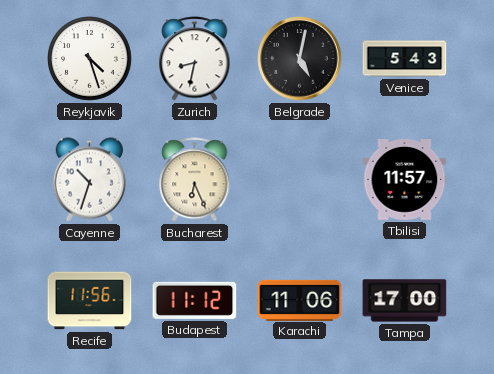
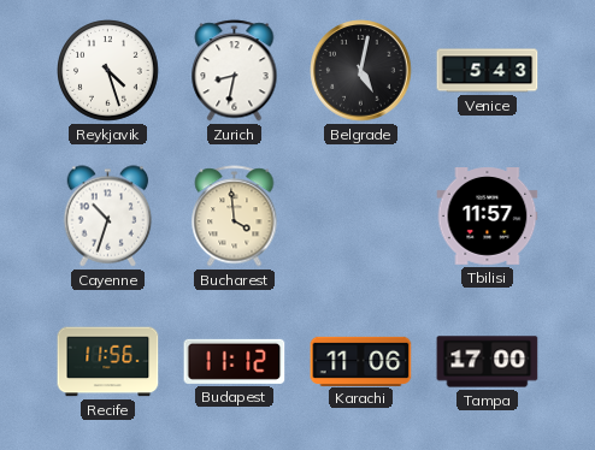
Bucharest: 6:26 -> 3:59 (235, 217)
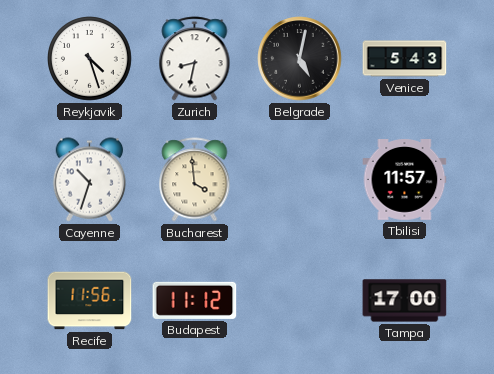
Karachi: 11:06 -> none (361, 361)
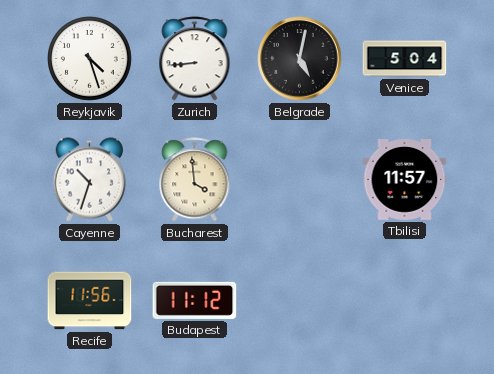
Zurich: 8:32 -> 8:44 (195, 59)
Venice: 5:43 -> 5:04 (405, 59)
Tampa: 17:00 -> none (405, 301)
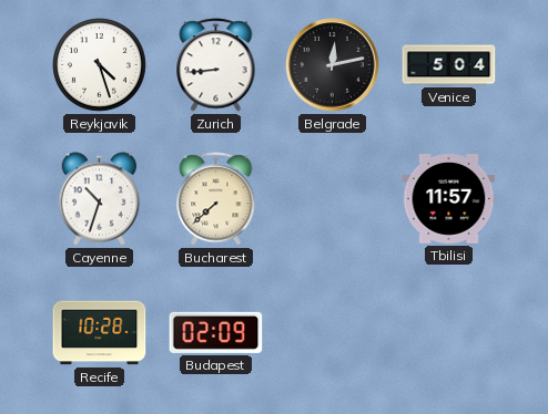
Belgrade: 5:02 -> 12:13 (333, 65)
Bucharest: 3:59 -> 7:38 (216, 199)
Recife: 11:56 -> 10:28 (100, 333)
Budapest: 11:12 -> 02:09 (216, 332)
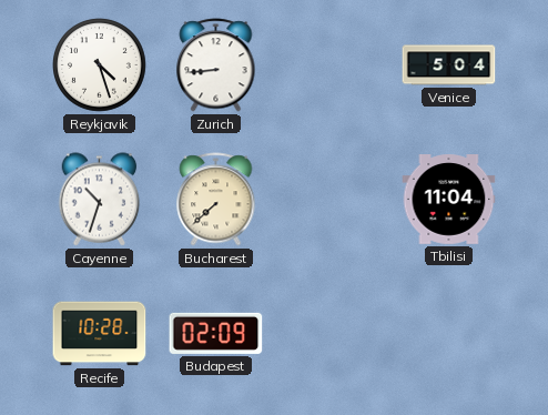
Belgrade: 12:13 -> none (333, 65)
Tbilisi: 11:57 -> 11:04 (449, 200)
